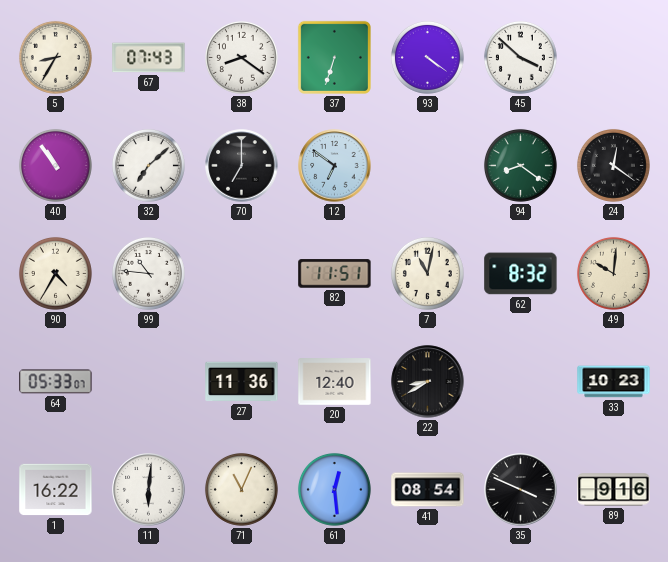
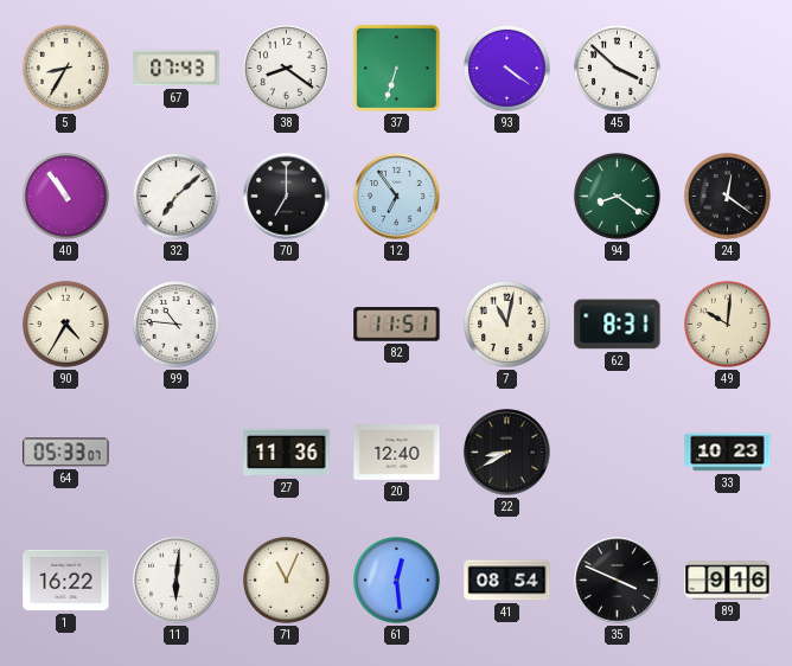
12: 6:51 -> 6:54 (397, 197)
62: 8:32 -> 8:31 (618, 325)
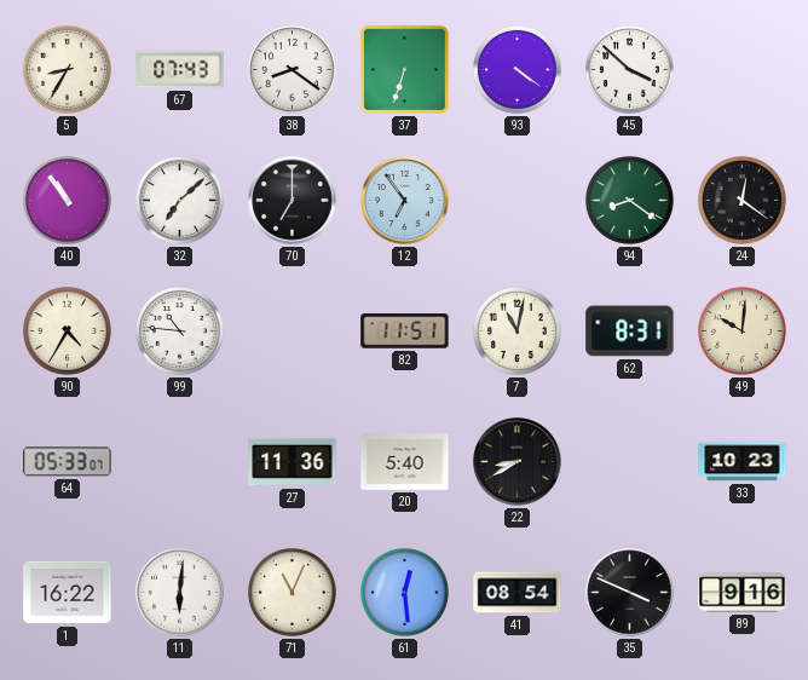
20: 12:40 -> 5:40 (405, 462)
